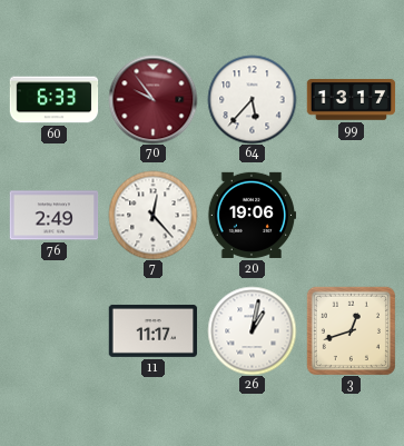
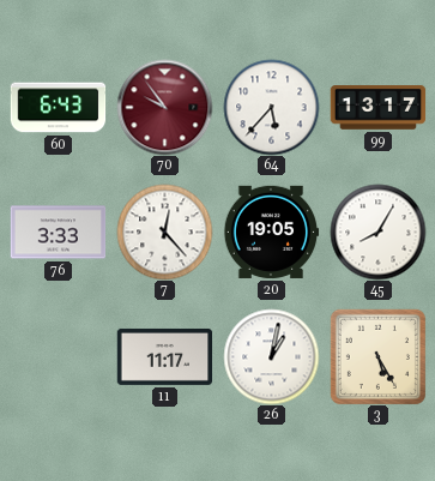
60: 6:33 -> 6:43 (58, 108)
76: 2:49 -> 3:33 (58, 233)
20: 19:06 -> 19:05 (271, 232)
45: none -> 8:05 (377, 232)
3: 12:42 -> 5:25 (377, 356)
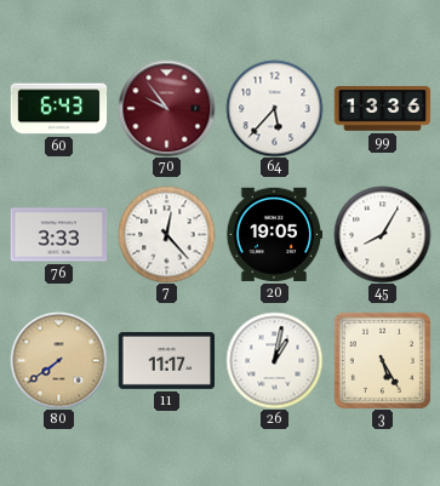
99: 13:17 -> 13:36 (382, 109)
80: none -> 7:39 (58, 360)
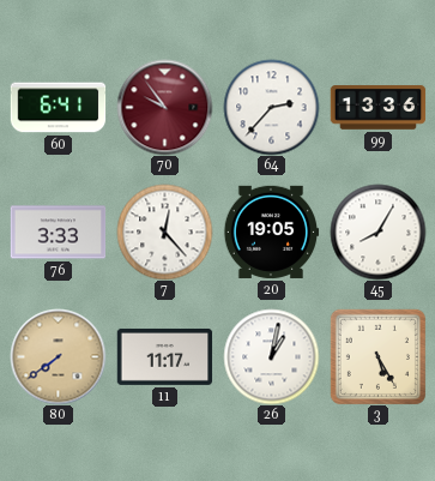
60: 6:43 -> 6:41 (58, 108)
64: 5:37 -> 2:37 (271, 107)
